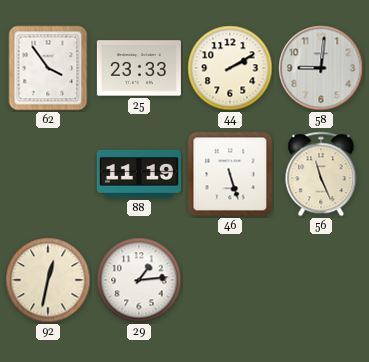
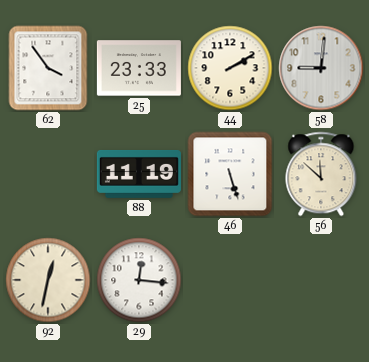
56: 11:26 -> 11:52 (321, 174)
29: 1:14 -> 12:16 (139, 280)
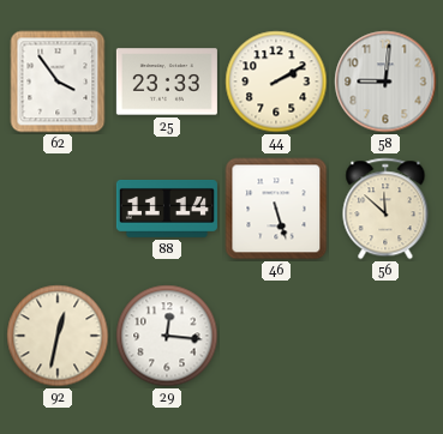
88: 11:19 -> 11:14 (167, 209)
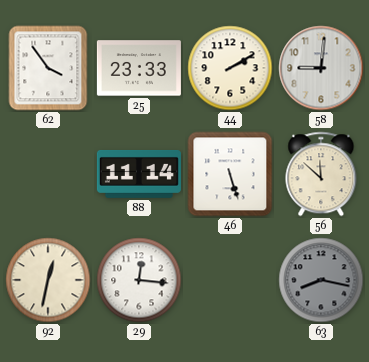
63: none -> 8:17 (321, 280)
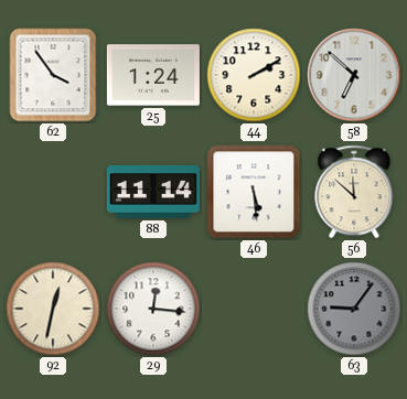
25: 23:33 -> 1:24 (153, 75)
58: 9:01 -> 6:52 (354, 75)
46: 5:27 -> 5:29 (254, 192)
63: 8:17 -> 9:06 (354, 309)
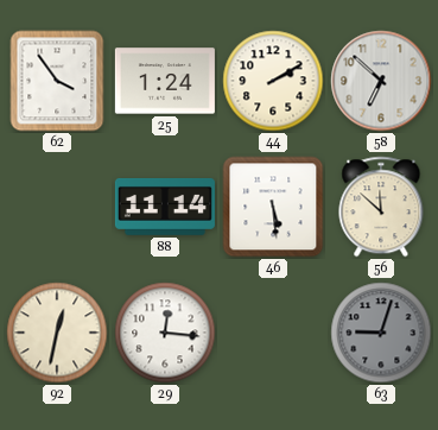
63: 9:06 -> 9:03 (381, 333)
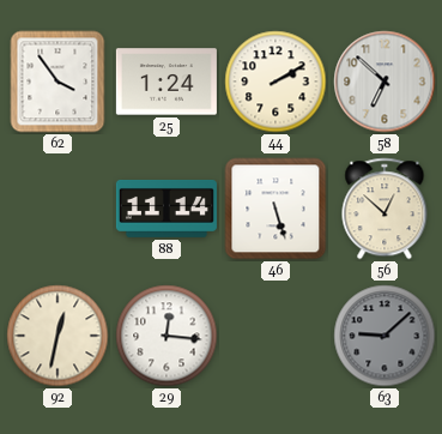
46: 5:29 -> 5:27 (276, 209)
56: 11:52 -> 12:52 (385, 209)
63: 9:03 -> 9:08 (385, 336)
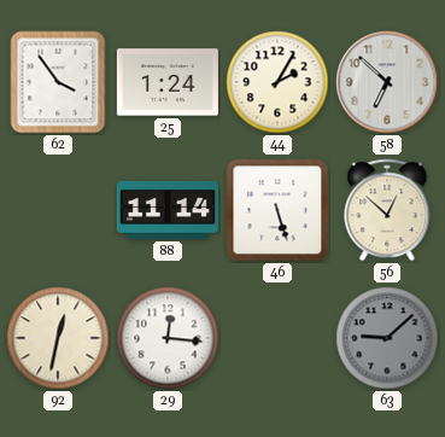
44: 2:10 -> 2:05 (277, 82)
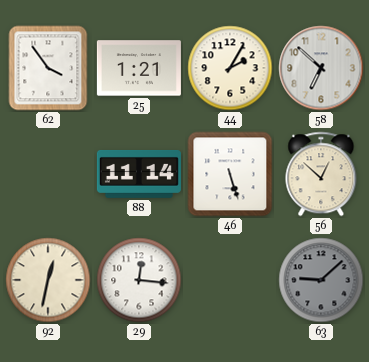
25: 1:24 -> 1:21 (139, 68)
